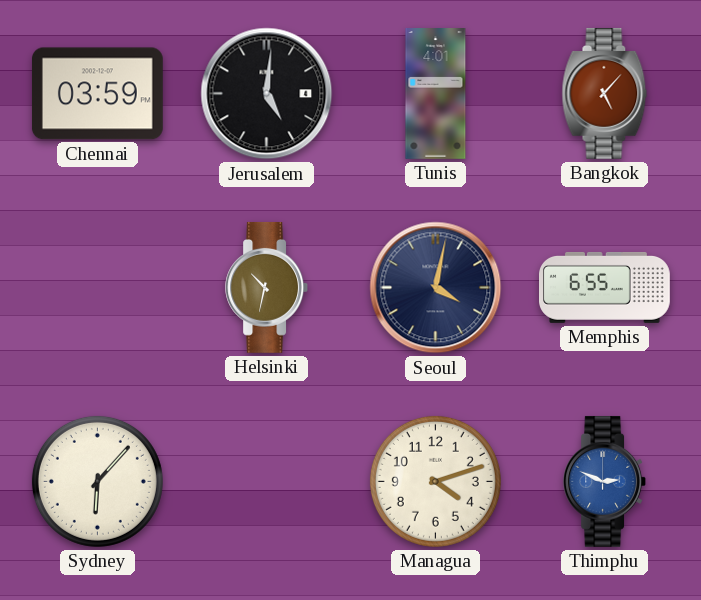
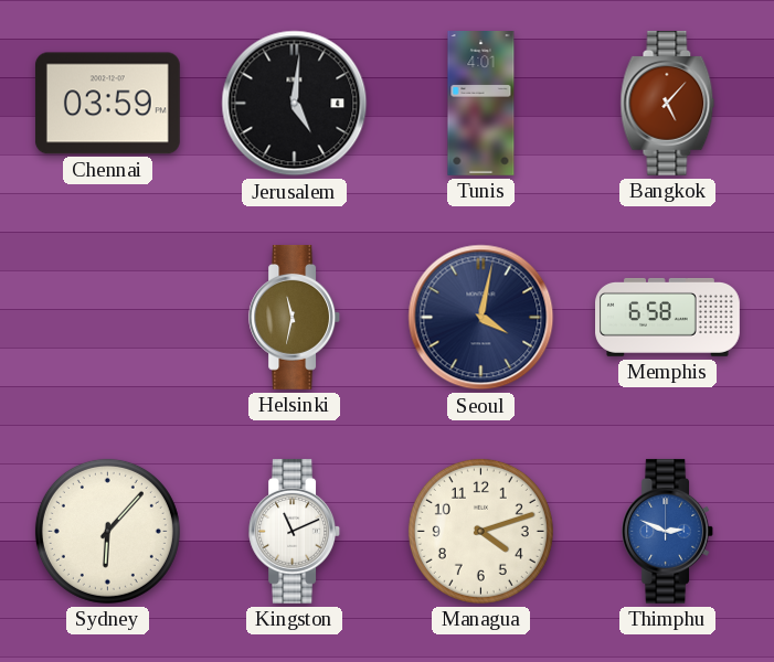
Helsinki: 10:32 -> 11:32 (294, 317)
Memphis: 6:55 -> 6:58 (668, 317)
Kingston: none -> 11:11 (294, 531)
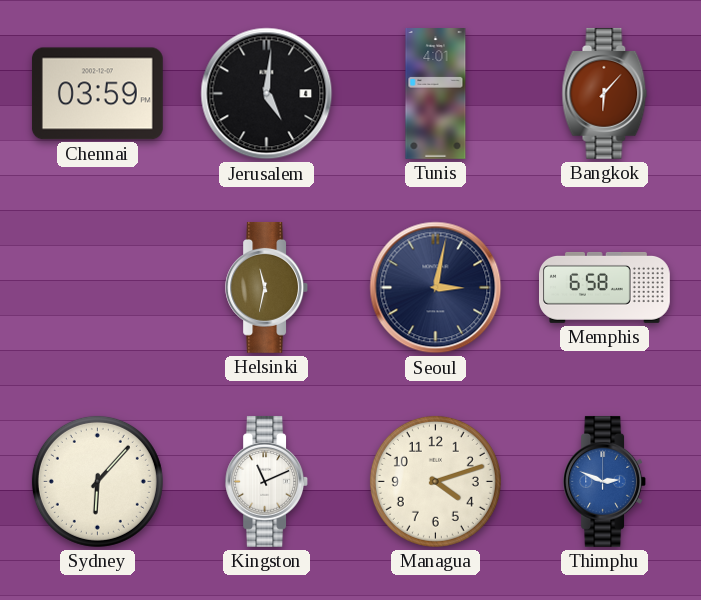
Bangkok: 5:07 -> 6:07 (605, 93)
Seoul: 4:02 -> 3:02 (436, 288)
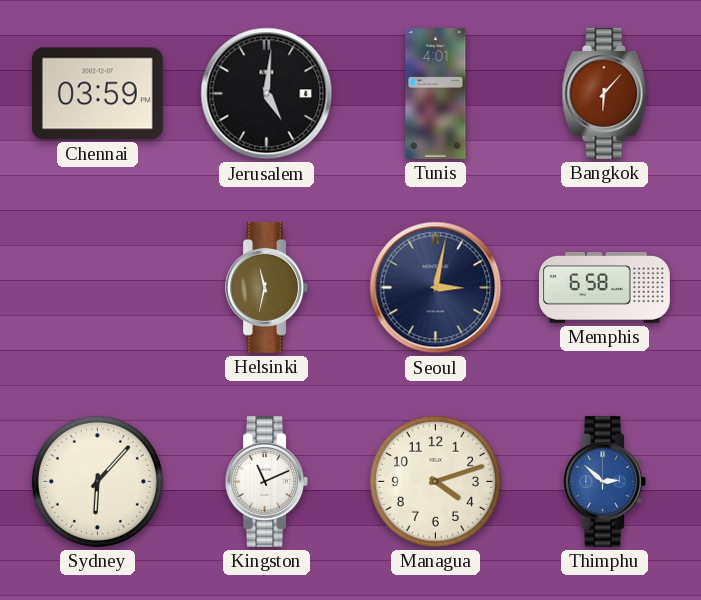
Thimphu: 2:49 -> 2:52 (604, 481)
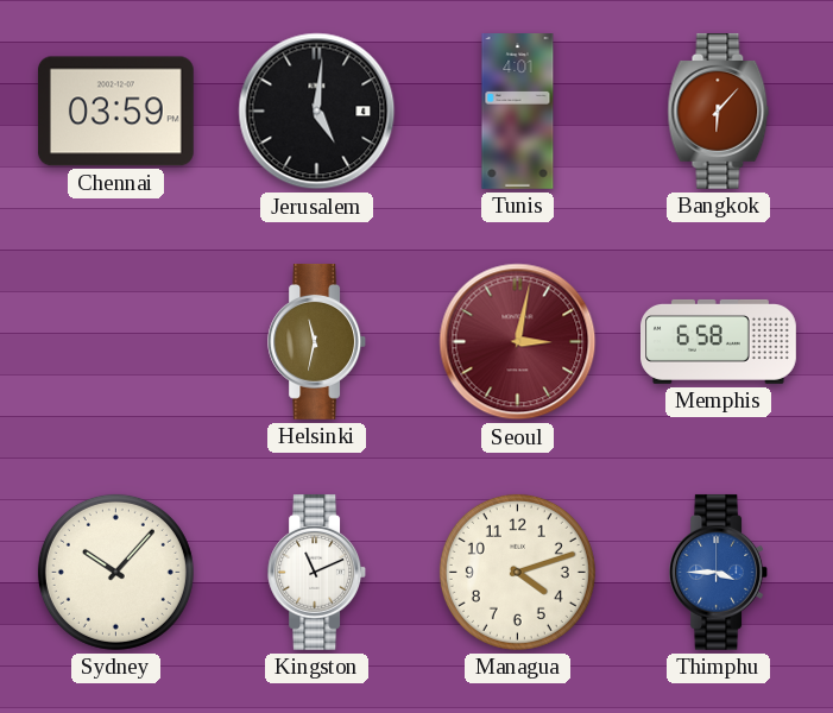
Seoul dial: navy -> burgundy (518, 342)
Sydney: 6:07 -> 10:07 (115, 572)
Thimphu: 2:52 -> 3:45 (718, 572)
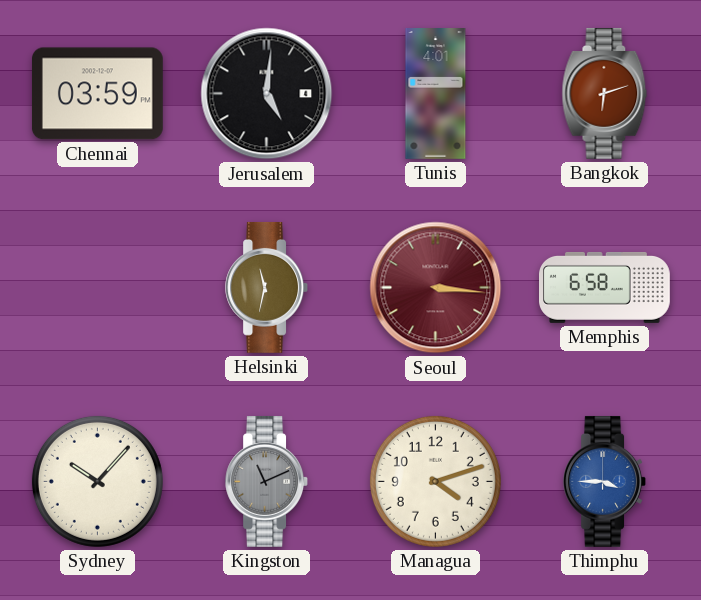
Bangkok: 6:07 -> 6:12 (605, 93)
Seoul: 3:02 -> 3:16 (436, 288)
Kingston dial: white -> grey (266, 481)
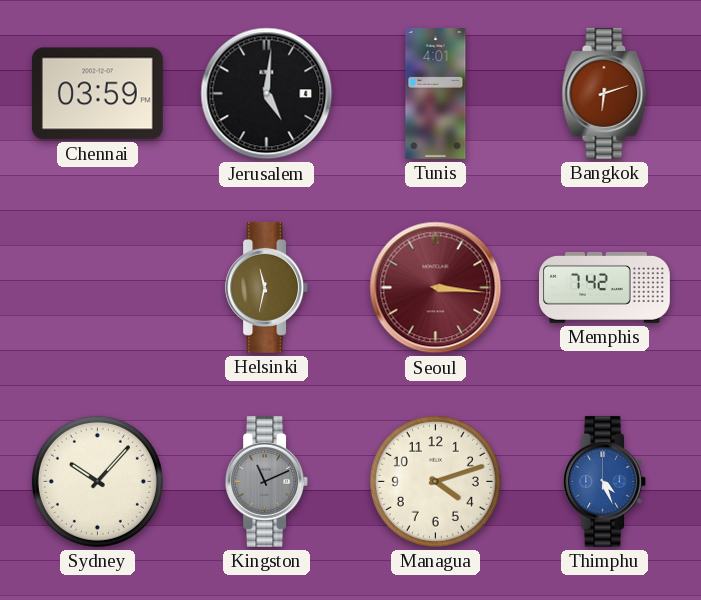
Memphis: 6:58 -> 7:42 (605, 287)
Thimphu: 3:45 -> 4:26 (604, 481)
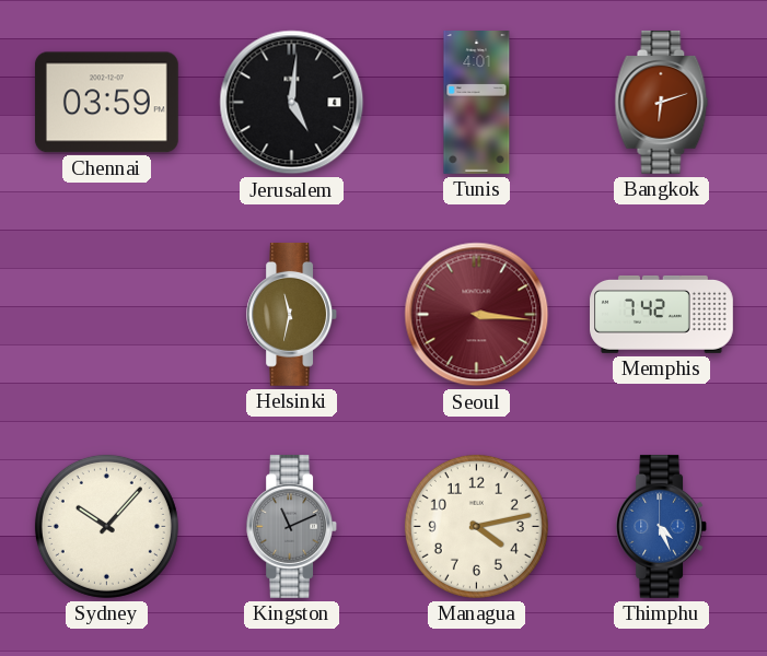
Managua: 4:12 -> 4:13 (476, 526)
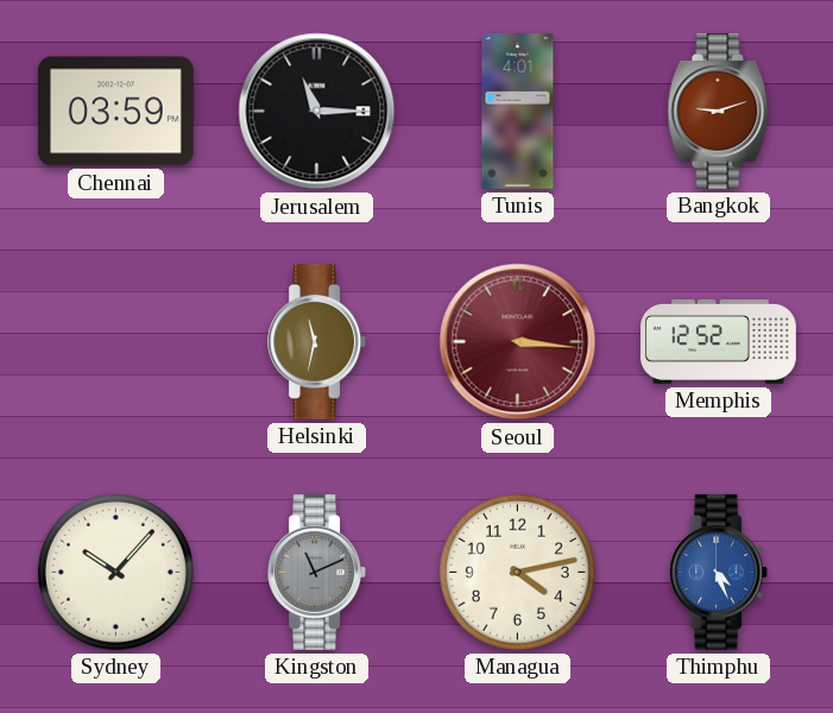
Jerusalem: 5:01 -> 11:15 (317, 112)
Bangkok: 6:12 -> 9:12 (719, 111)
Memphis: 7:42 -> 12:52 (719, 341)
